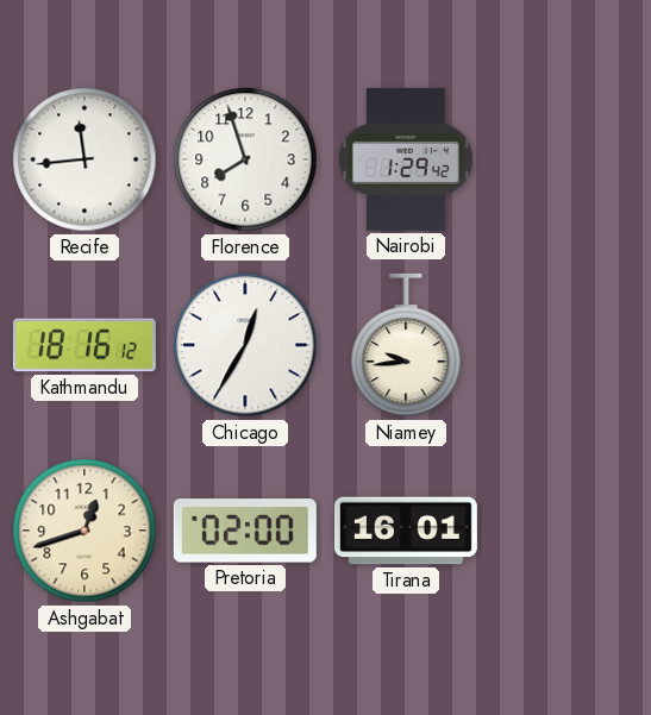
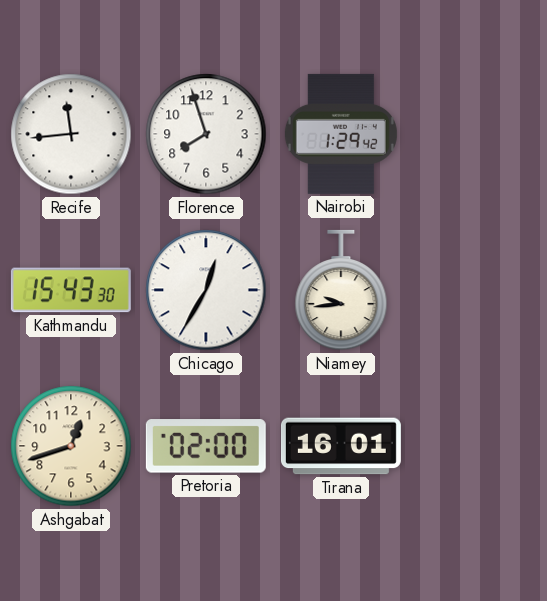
Kathmandu: 18:16 -> 15:43 (71, 290)
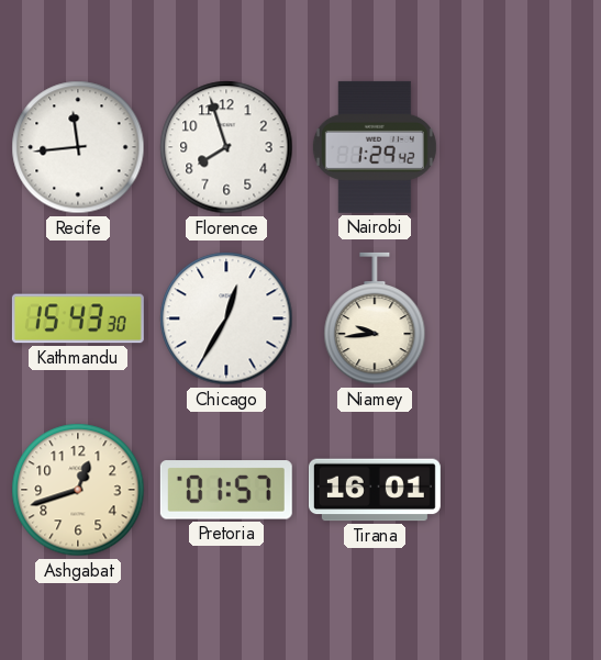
Pretoria: 02:00 -> 01:57 (226, 490)
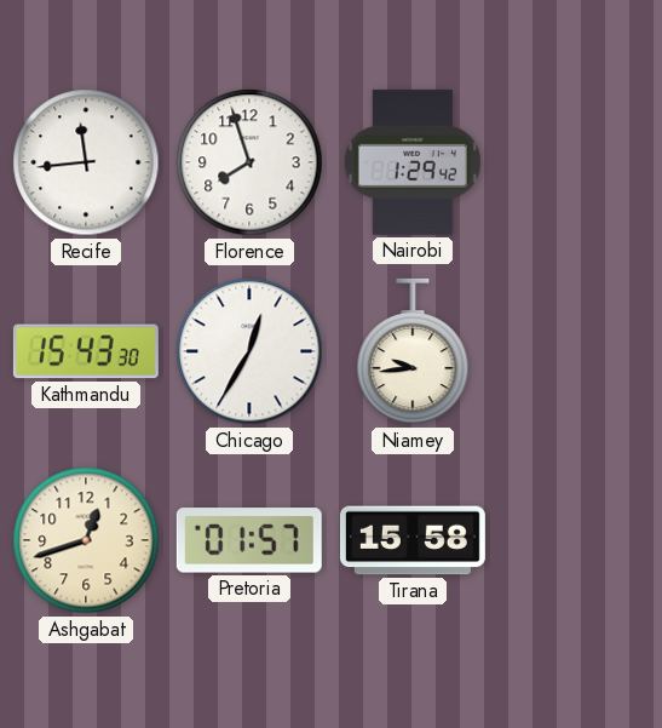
Tirana: 16:01 -> 15:58 (413, 540)
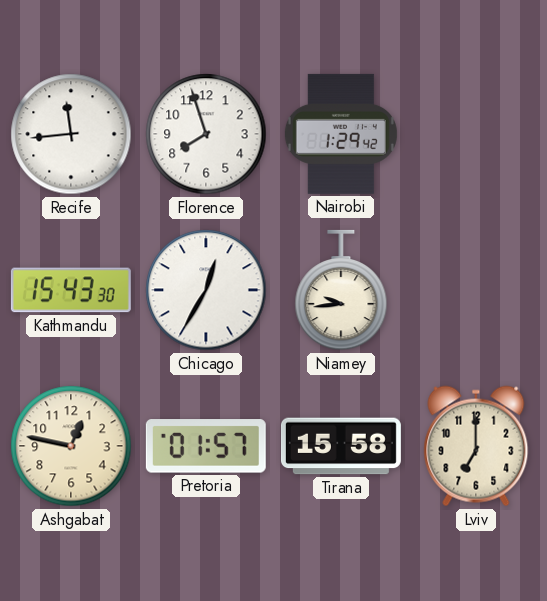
Ashgabat: 12:42 -> 12:47 (71, 446)
Lviv: none -> 7:00 (476, 446)
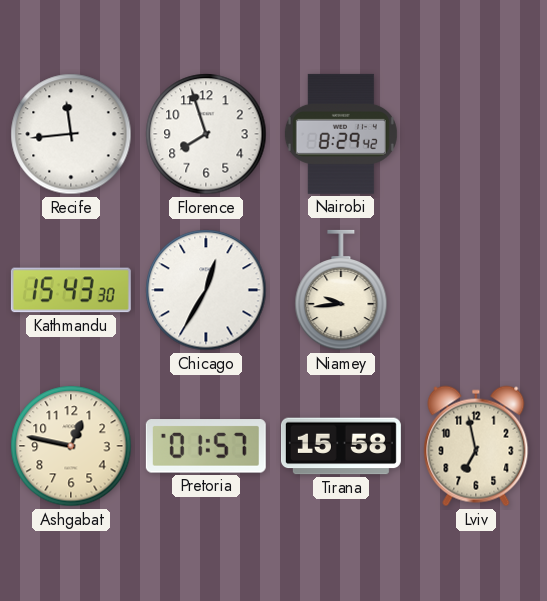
Nairobi: 1:29 -> 8:29 (341, 134)
Lviv: 7:00 -> 6:58 (476, 446)
